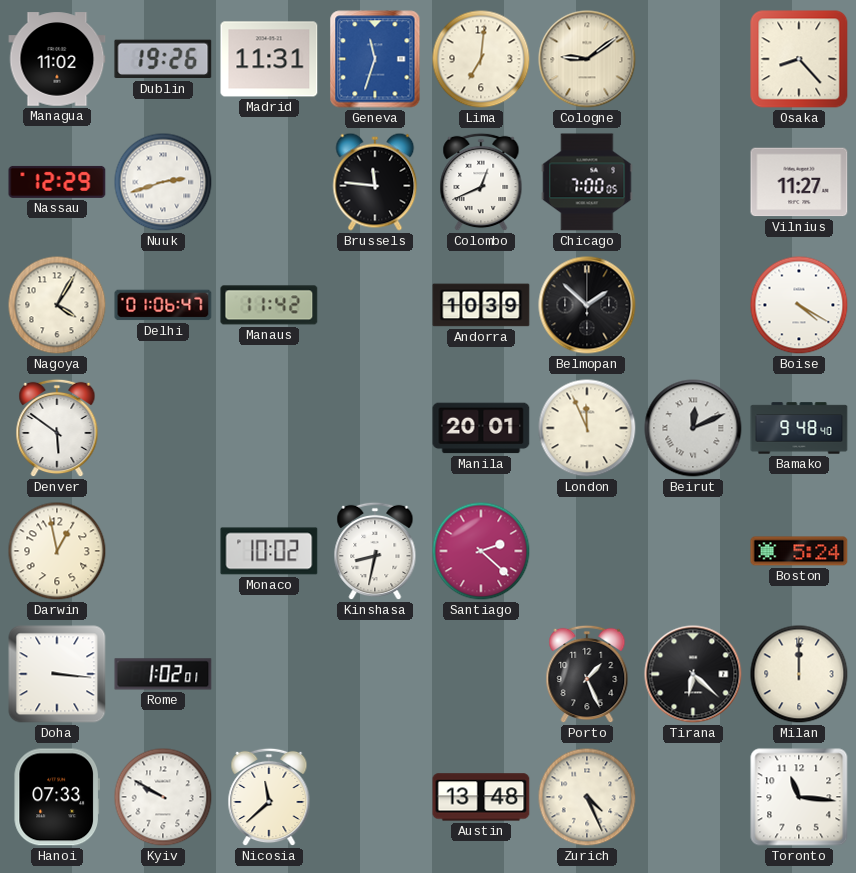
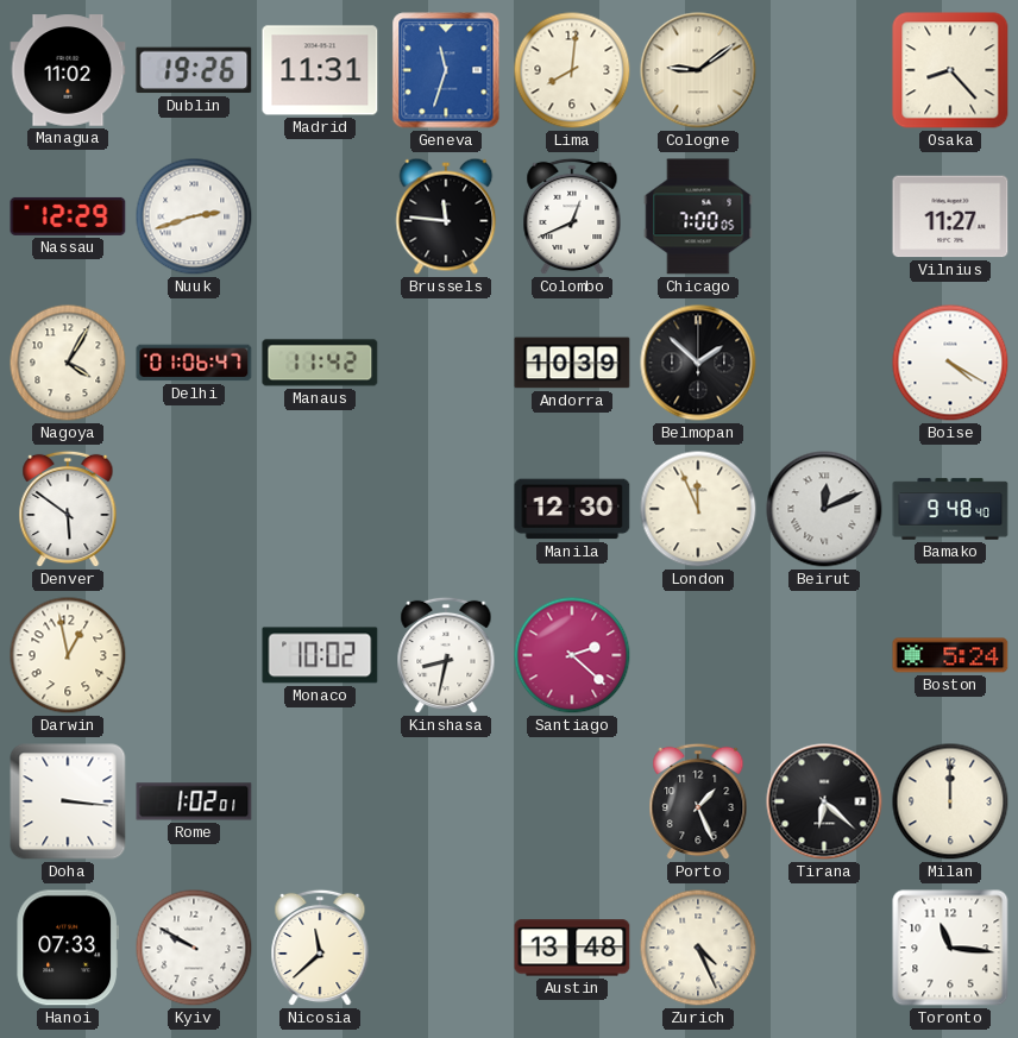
Lima: 7:01 -> 8:01 (572, 70)
Manila: 20:01 -> 12:30 (572, 509)
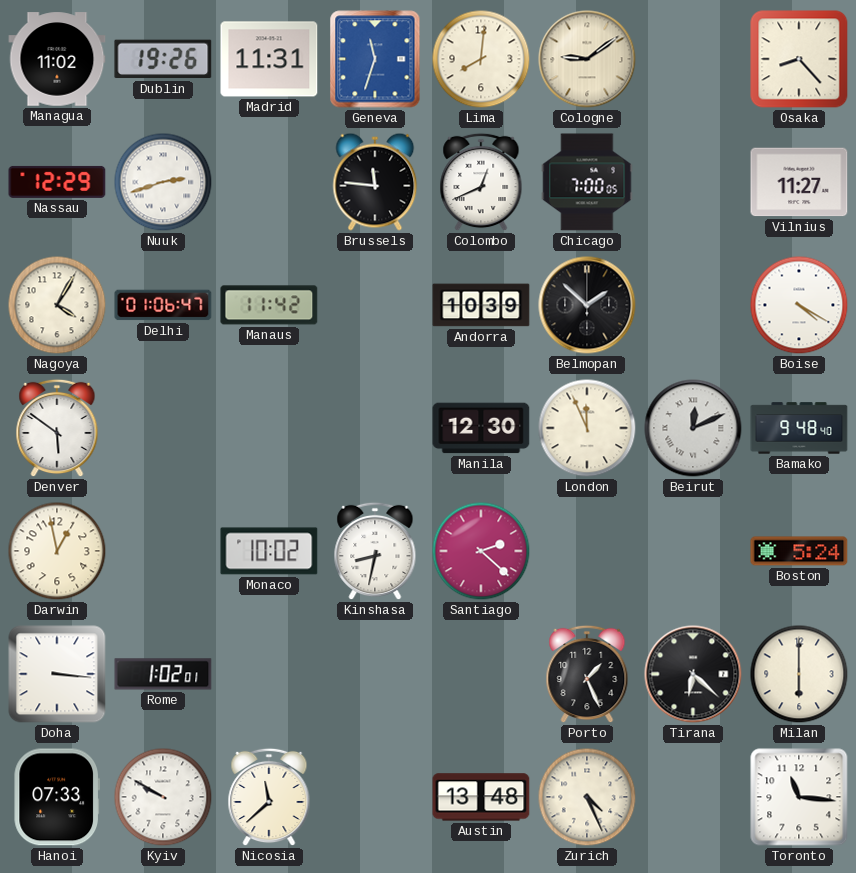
Milan: 12:00 -> 6:00 (799, 674)
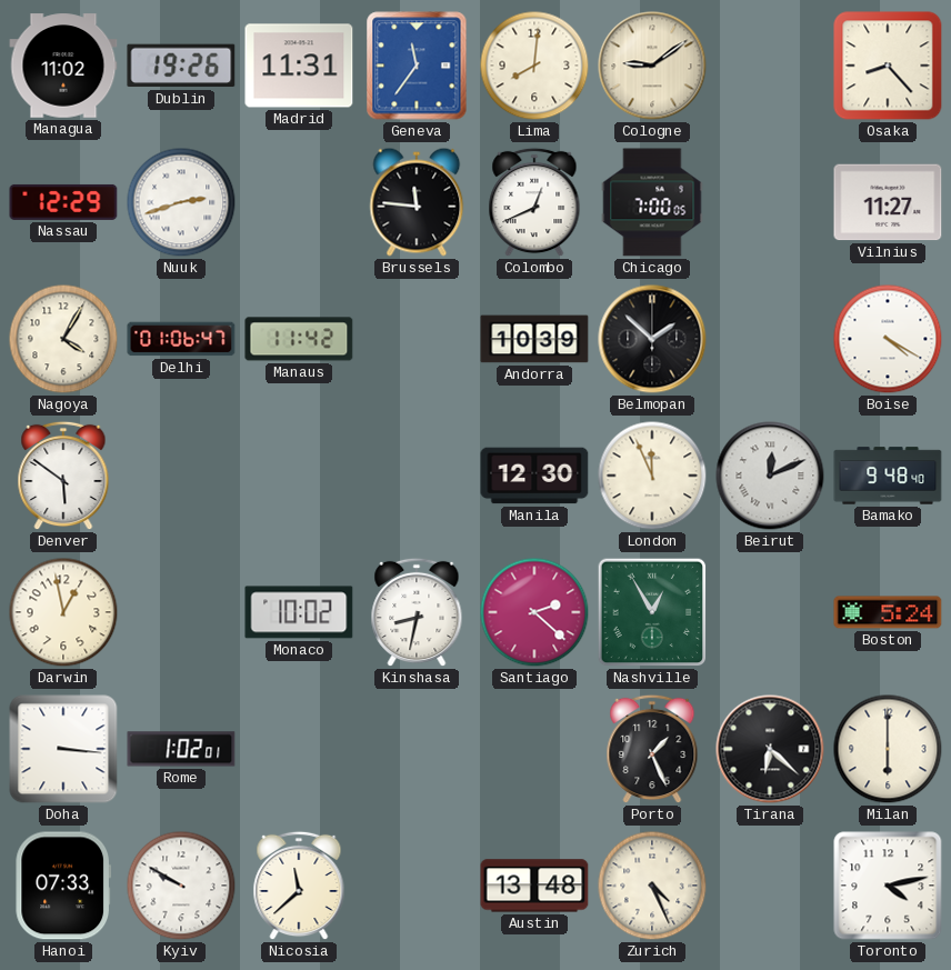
Geneva: 11:33 -> 11:36 (417, 66)
Nashville: none -> 12:55 (652, 612)
Toronto: 11:16 -> 4:13 (888, 886)
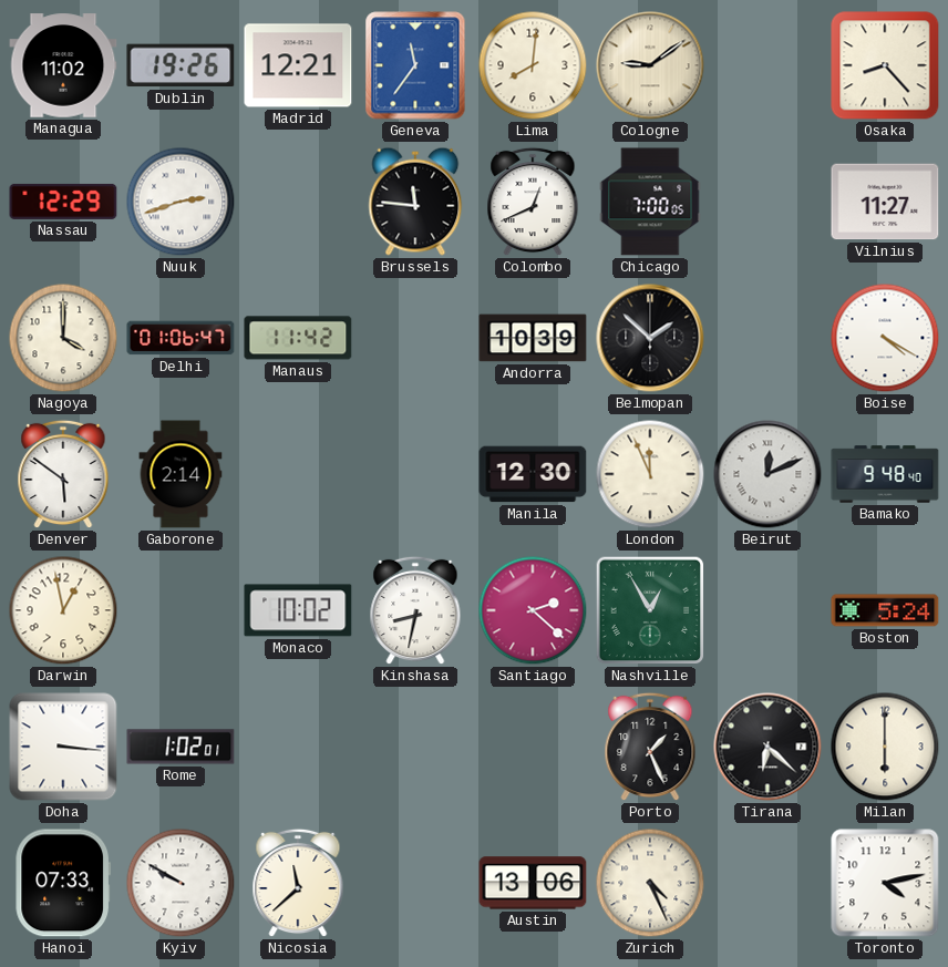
Madrid: 11:31 -> 12:21 (298, 65)
Nagoya: 4:05 -> 4:00 (63, 338)
Gaborone: none -> 2:14 (181, 474)
Austin: 13:48 -> 13:06 (533, 883)
